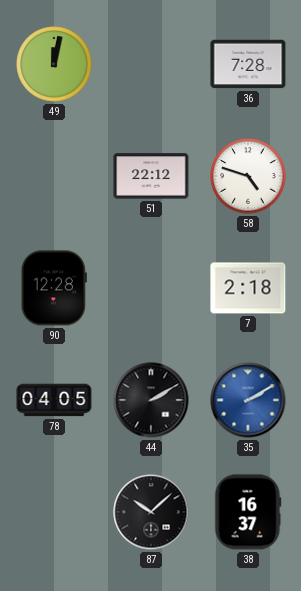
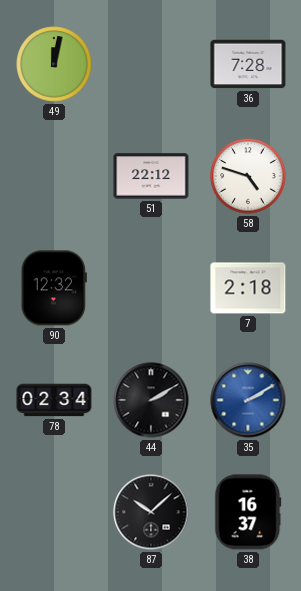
90: 12:28 -> 12:32 (54, 288)
78: 04:05 -> 02:34 (54, 400)
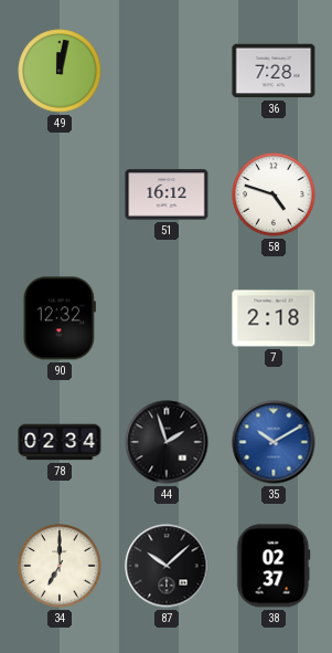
51: 22:12 -> 16:12 (167, 194)
44: 2:10 -> 1:57 (167, 442)
35: 2:10 -> 10:10 (274, 442)
34: none -> 7:00 (60, 566)
38: 16:37 -> 02:37 (274, 566)
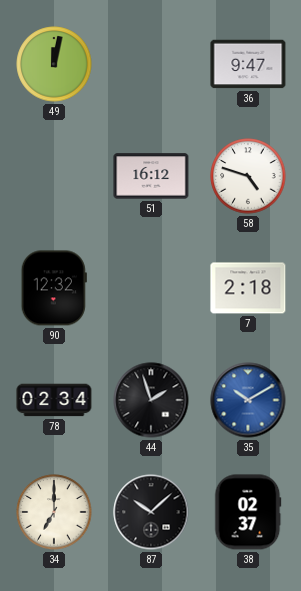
36: 7:28 -> 9:47 (248, 64)
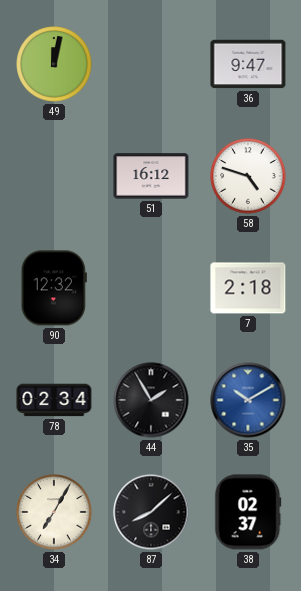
44: 1:57 -> 1:55 (151, 400)
34: 7:00 -> 7:05 (54, 512)
87: 10:08 -> 8:08 (151, 512)
